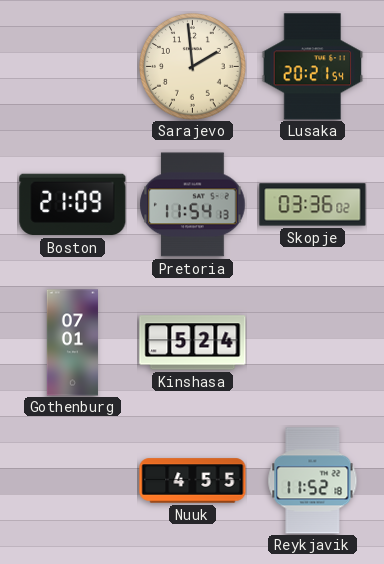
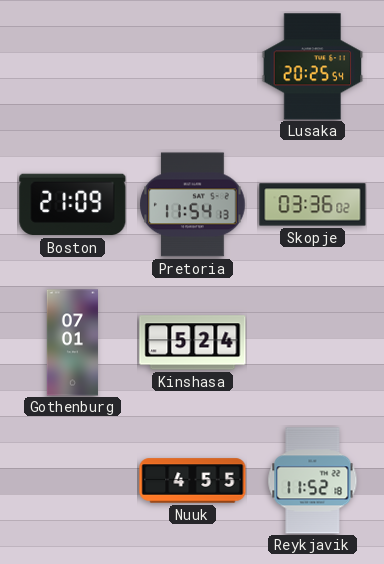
Sarajevo: 1:59 -> none (193, 67)
Lusaka: 20:21 -> 20:25 (313, 67)
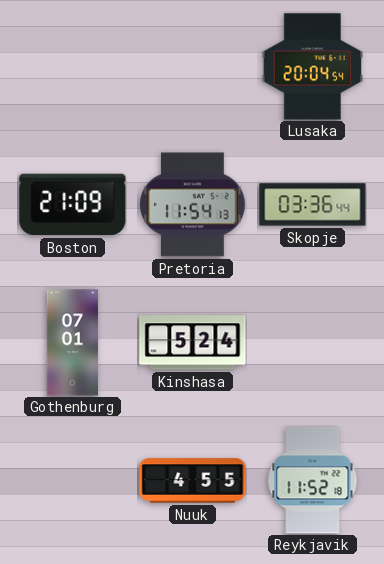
Lusaka: 20:25 -> 20:04 (313, 67)
Skopje: 03:36:02 -> 03:36:44 (313, 205)
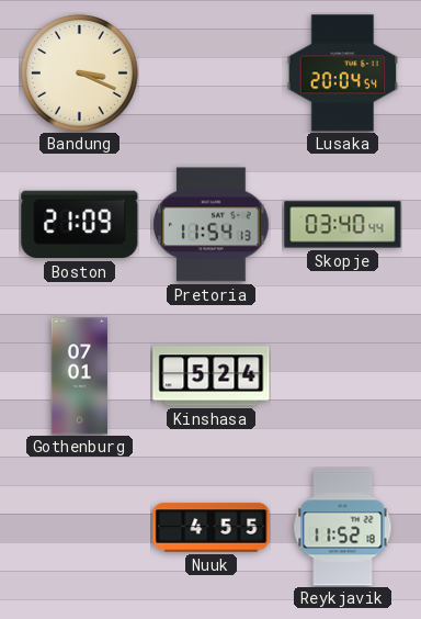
Bandung: none -> 3:19 (80, 74)
Skopje: 03:36 -> 03:40 (343, 225)
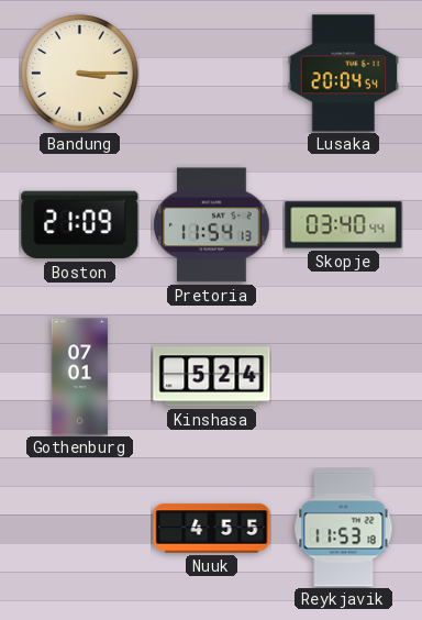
Bandung: 3:19 -> 3:15 (80, 74)
Reykjavik: 11:52 -> 11:53 (344, 529)
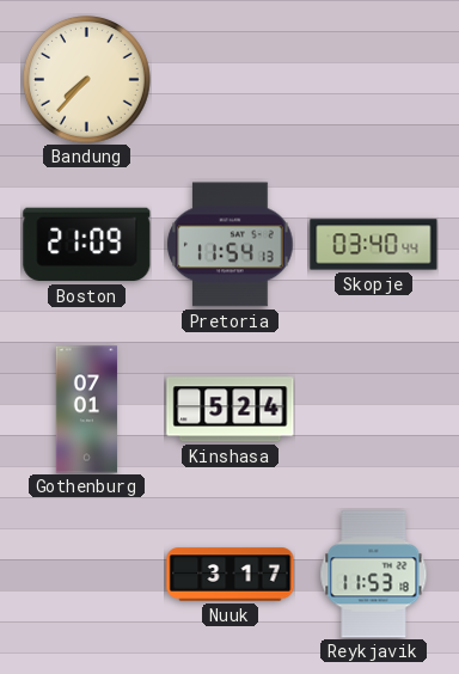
Bandung: 3:15 -> 7:37 (87, 80)
Lusaka: 20:04 -> none (344, 74)
Nuuk: 4:55 -> 3:17 (231, 575)
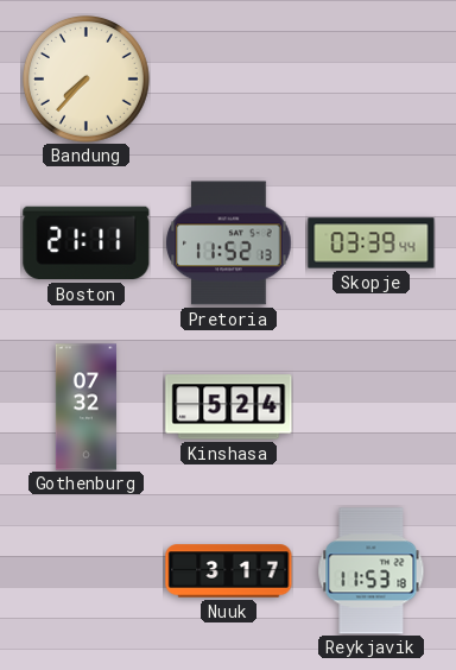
Boston: 21:09 -> 21:11 (87, 244)
Pretoria: 11:54 -> 11:52 (229, 244)
Skopje: 03:40 -> 03:39 (372, 244)
Gothenburg: 07:01 -> 07:32 (85, 407)
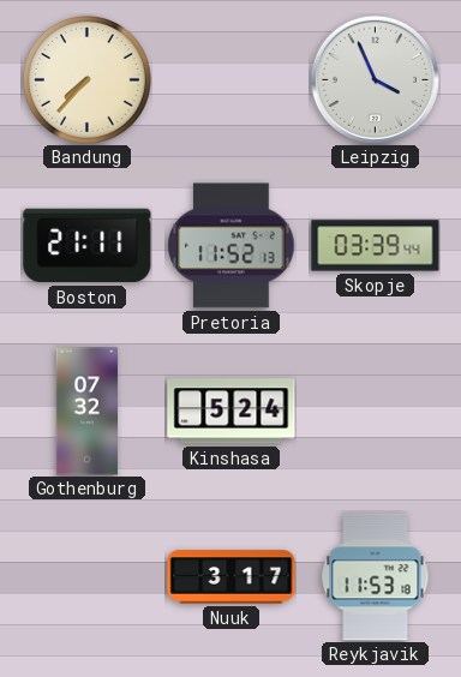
Leipzig: none -> 3:56 (375, 79)
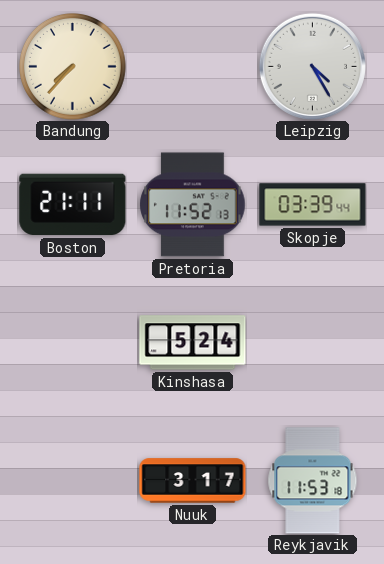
Leipzig: 3:56 -> 4:25 (312, 66)
Gothenburg: 07:32 -> none (86, 412)
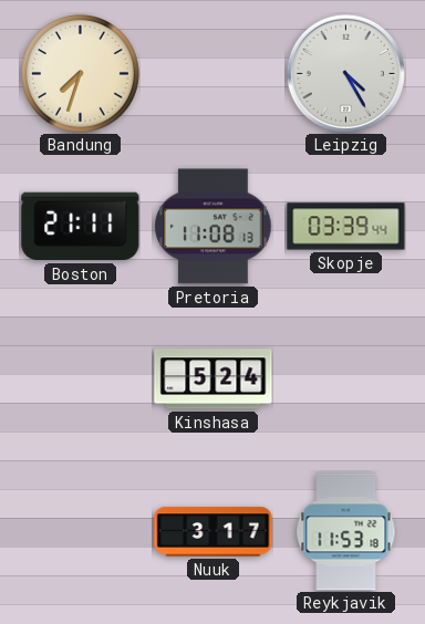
Bandung: 7:37 -> 7:33 (81, 74)
Pretoria: 11:52 -> 11:08 (214, 227)
